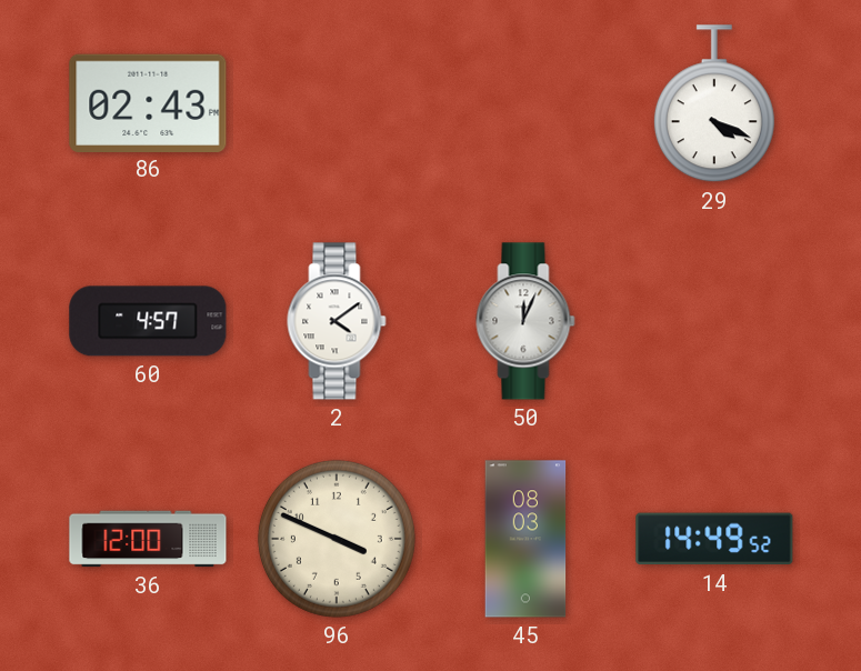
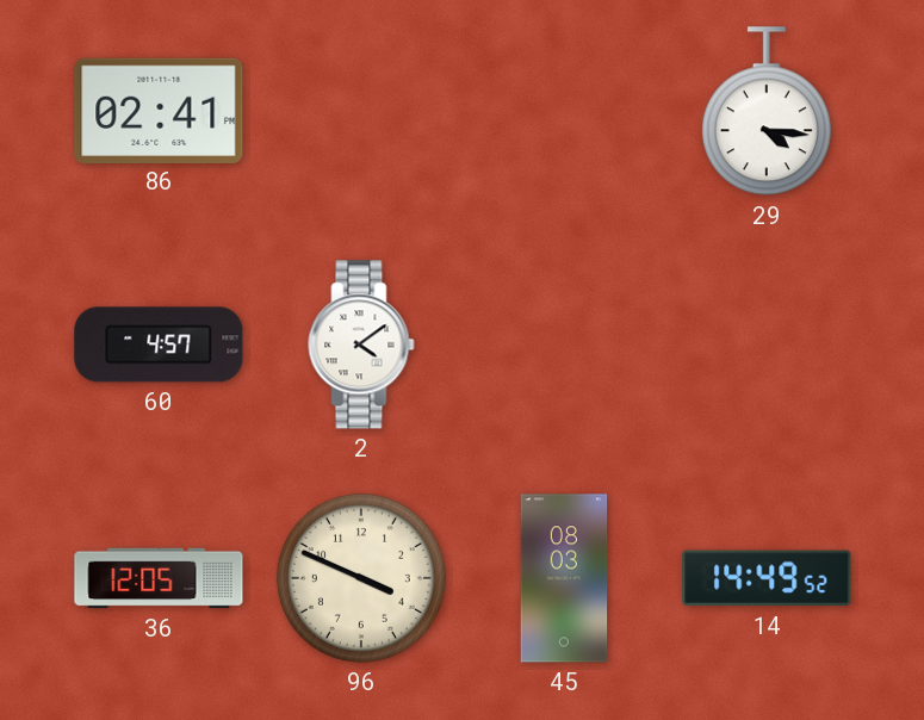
86: 02:43 -> 02:41 (159, 110)
29: 4:19 -> 4:16 (767, 112)
50: 12:04 -> none (525, 321)
36: 12:00 -> 12:05 (159, 578)
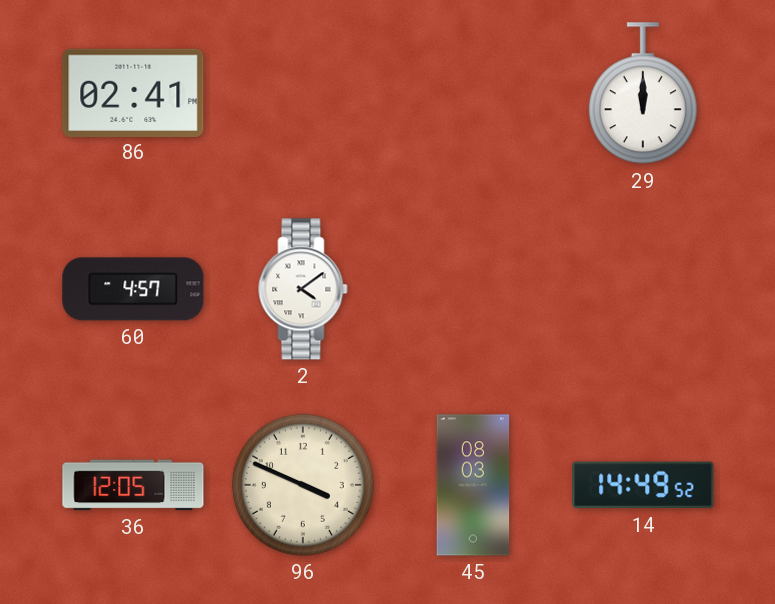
29: 4:16 -> 12:00 (643, 94)
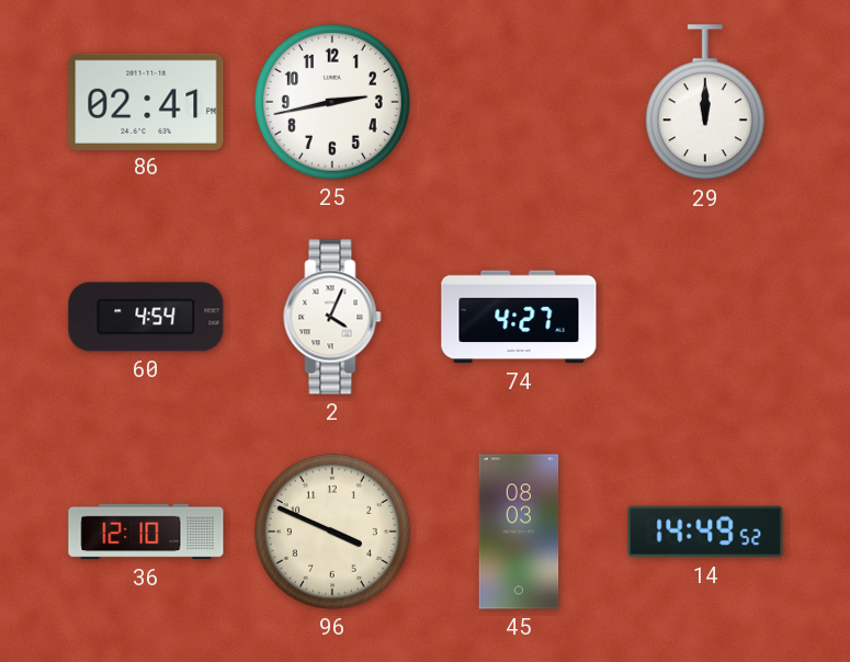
25: none -> 2:43 (332, 102)
60: 4:57 -> 4:54 (146, 317)
2: 4:09 -> 4:04 (332, 317)
74: none -> 4:27 (519, 317)
36: 12:05 -> 12:10 (146, 532)
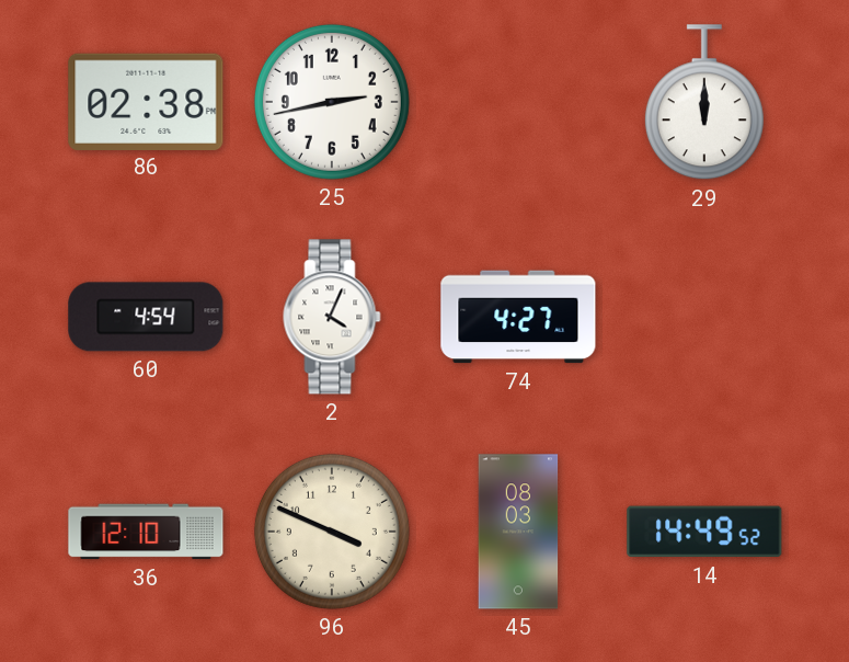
86: 02:41 -> 02:38 (146, 101)
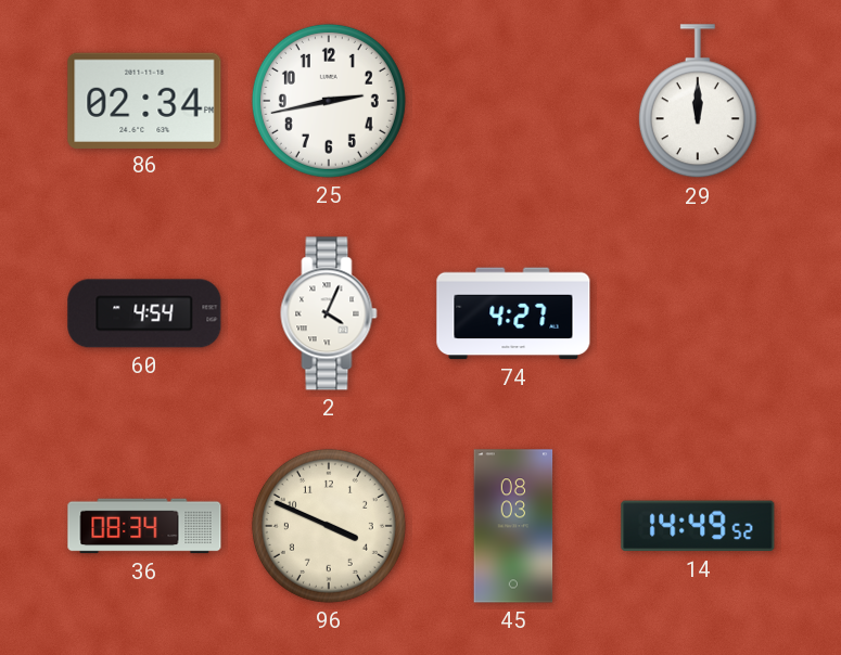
86: 02:38 -> 02:34 (144, 100)
36: 12:10 -> 08:34 (144, 526)
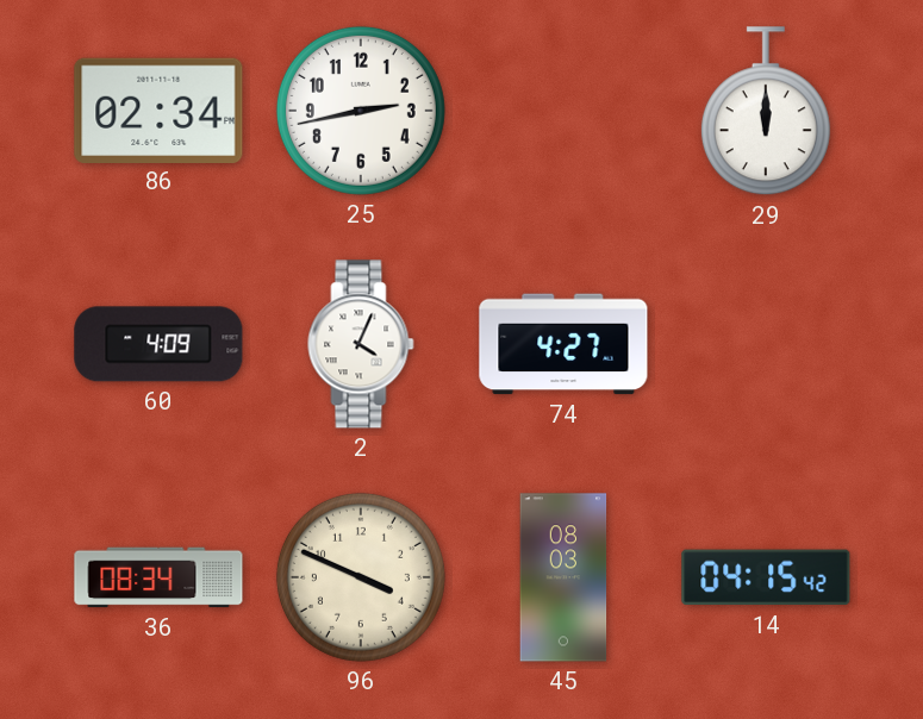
60: 4:54 -> 4:09 (158, 344)
14: 14:49 -> 04:15 (766, 577)
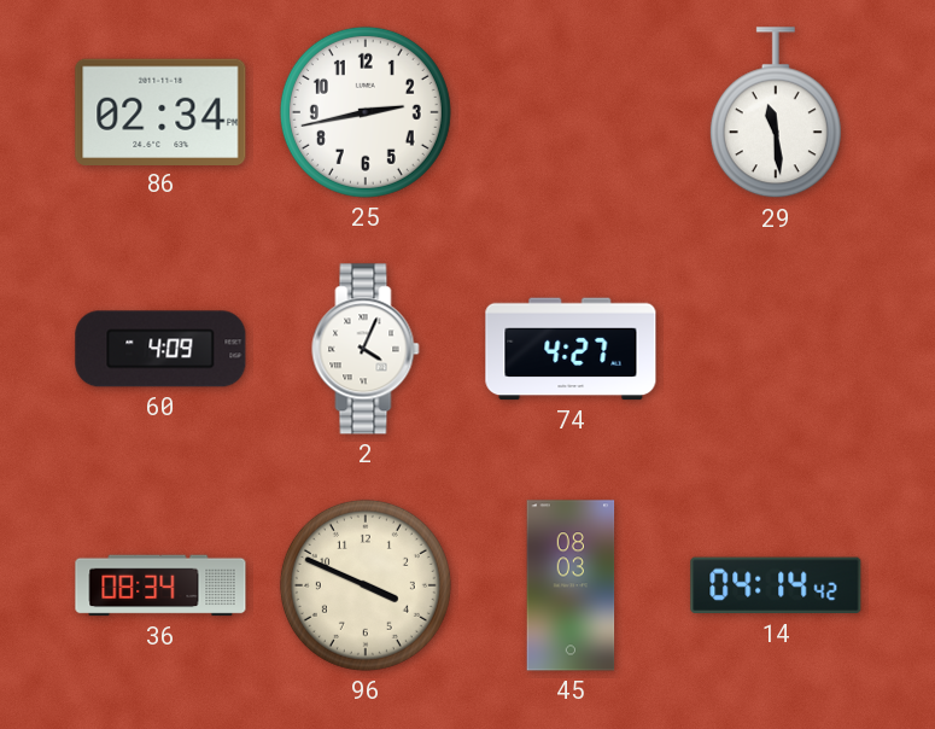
29: 12:00 -> 11:29 (776, 113)
14: 04:15 -> 04:14 (776, 585)
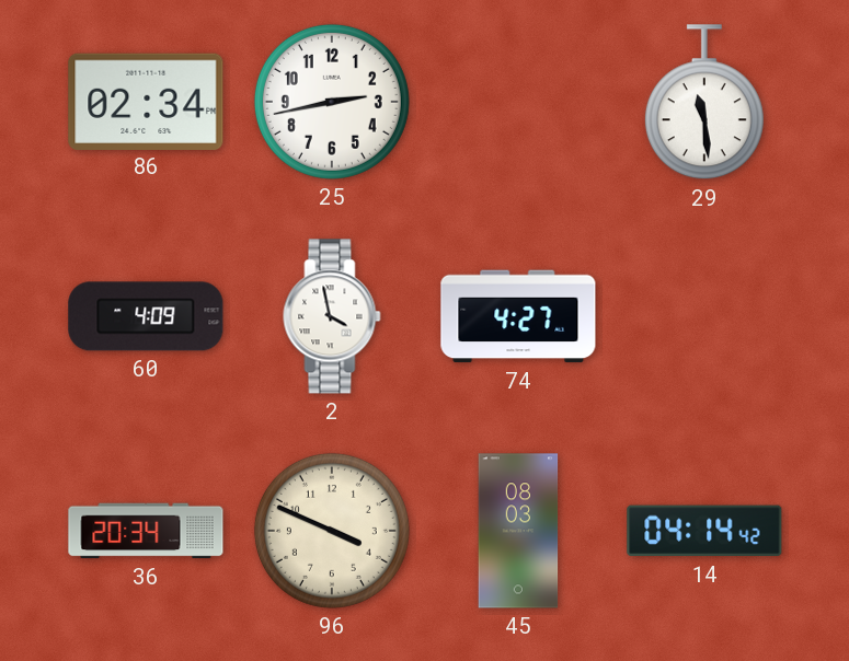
2: 4:04 -> 3:58 (332, 316)
36: 08:34 -> 20:34 (146, 531)
